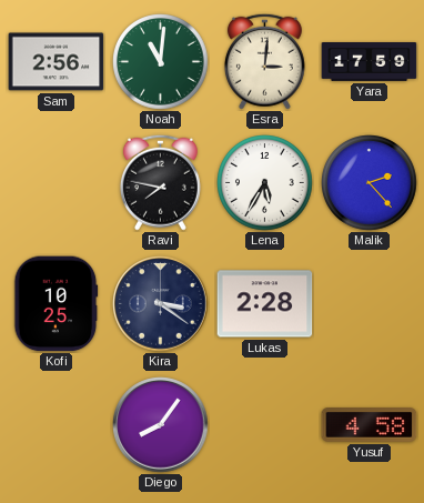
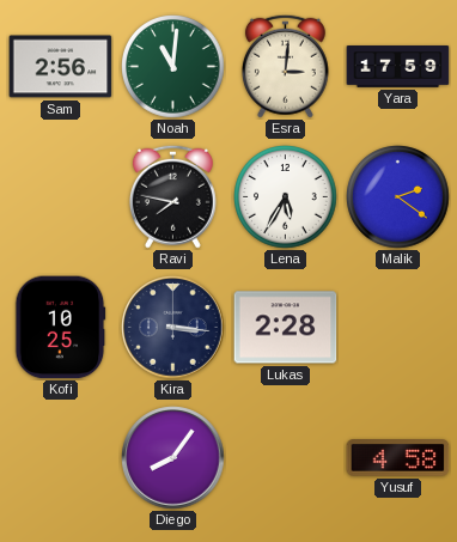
Malik: 2:23 -> 2:21 (398, 197)
Kira: 3:21 -> 3:16 (173, 328)
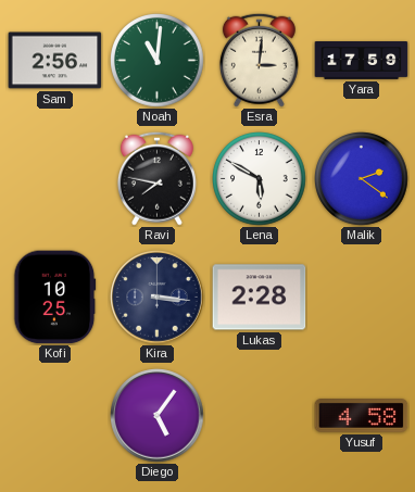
Lena: 5:35 -> 5:50 (260, 179)
Diego: 8:06 -> 5:06 (158, 416)
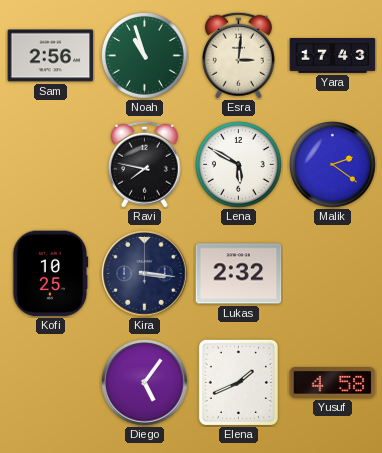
Noah: 11:01 -> 10:57 (145, 56)
Yara: 17:59 -> 17:43 (333, 56)
Lukas: 2:28 -> 2:32 (239, 274)
Elena: none -> 1:41 (238, 382)
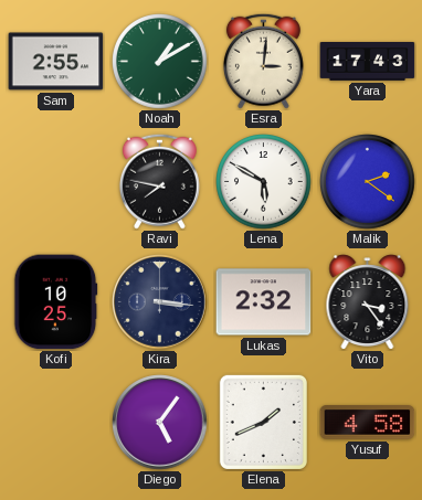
Sam: 2:56 -> 2:55 (56, 62)
Noah: 10:57 -> 1:10 (160, 62)
Vito: none -> 3:24 (368, 302)
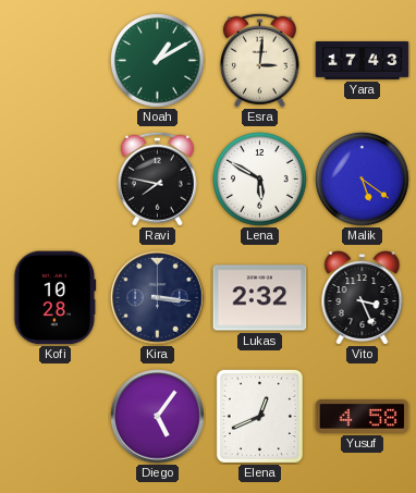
Sam: 2:55 -> none (56, 62)
Malik: 2:21 -> 5:21 (363, 180)
Kofi: 10:25 -> 10:28 (56, 298)
Vito: 3:24 -> 3:26 (363, 298)
Elena: 1:41 -> 12:41 (259, 416)
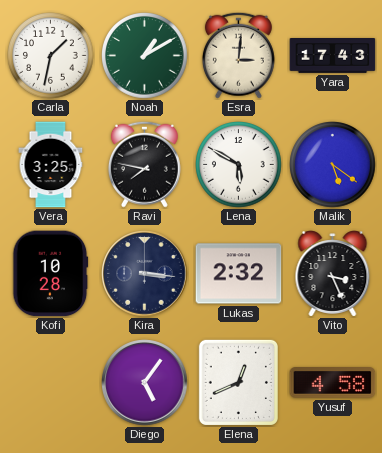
Carla: none -> 1:32 (51, 56)
Vera: none -> 3:25 (51, 165)
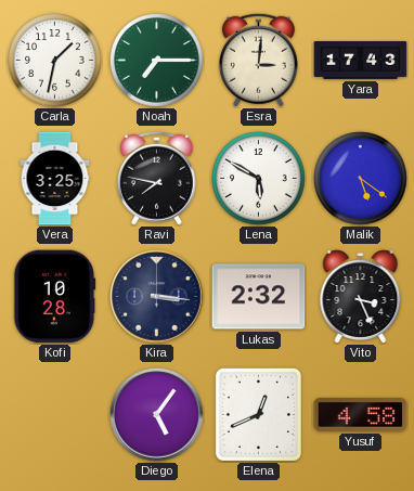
Noah: 1:10 -> 7:15 (157, 61)
